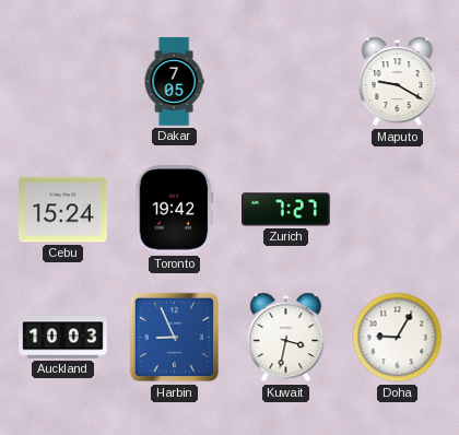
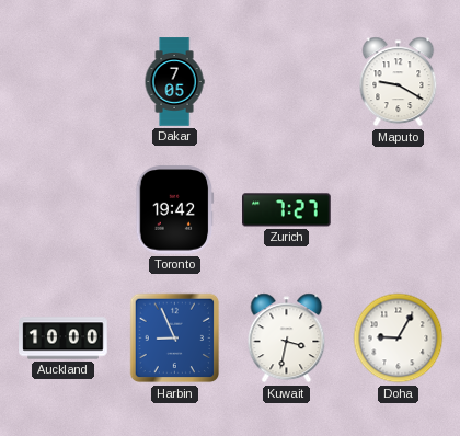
Cebu: 15:24 -> none (63, 210)
Auckland: 10:03 -> 10:00 (64, 339)
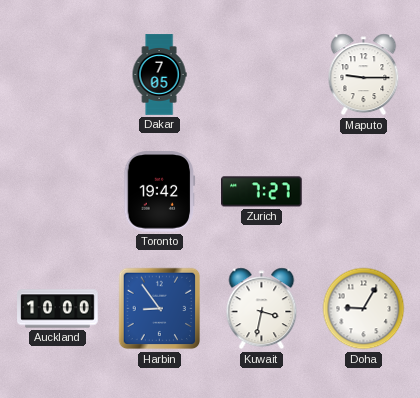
Maputo: 9:20 -> 9:15 (364, 75)
Harbin: 8:56 -> 8:54 (160, 309)
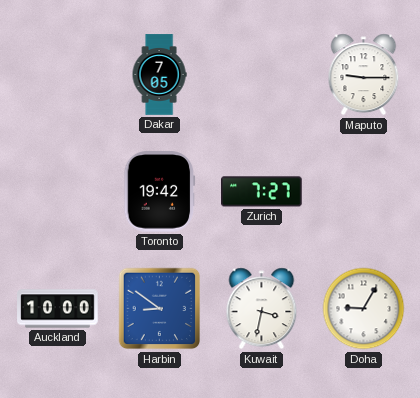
Harbin: 8:54 -> 8:51 (160, 309)
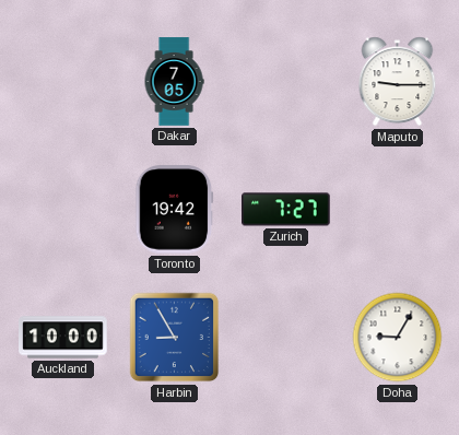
Harbin: 8:51 -> 8:55 (175, 338)
Kuwait: 3:32 -> none (262, 309)
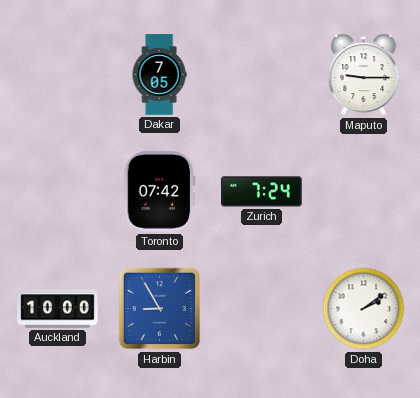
Toronto: 19:42 -> 07:42 (160, 192)
Zurich: 7:27 -> 7:24 (262, 192)
Doha: 9:05 -> 2:09 (364, 309)
